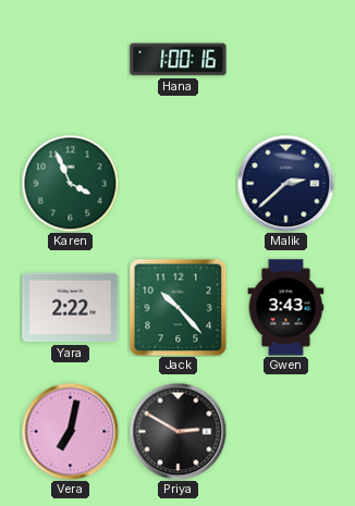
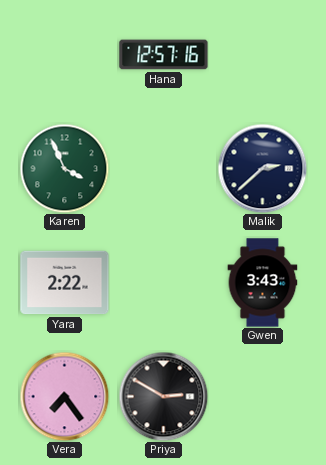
Hana: 1:00 -> 12:57 (164, 55)
Jack: 10:23 -> none (177, 307)
Vera: 7:02 -> 7:24 (64, 396)
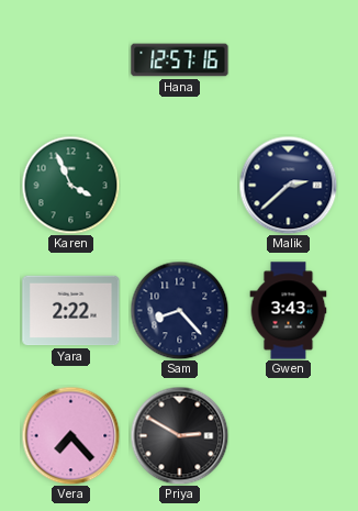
Sam: none -> 8:23 (179, 310)
Vera: 7:24 -> 7:23 (70, 435)
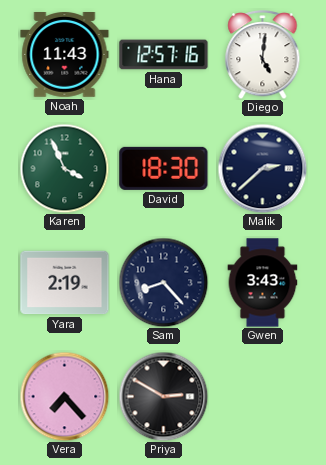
Noah: none -> 11:43 (65, 55)
Diego: none -> 5:01 (263, 55)
David: none -> 18:30 (164, 168)
Yara: 2:22 -> 2:19 (65, 283)
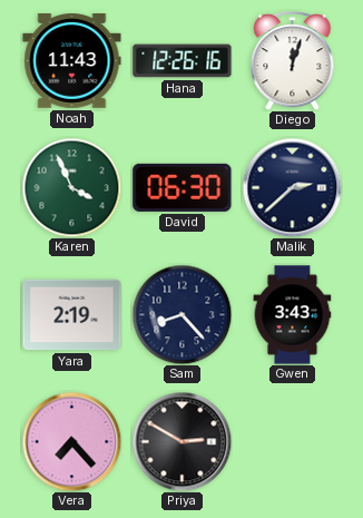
Hana: 12:57 -> 12:26 (183, 61)
Diego: 5:01 -> 12:03 (293, 61)
David: 18:30 -> 06:30 (183, 187)
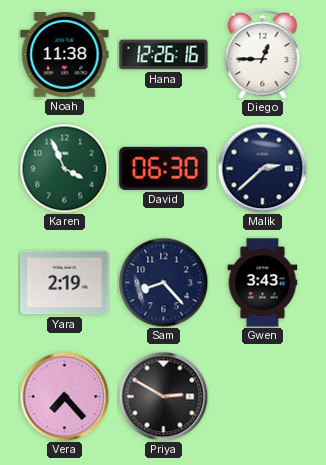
Noah: 11:43 -> 11:38 (65, 55)
Diego: 12:03 -> 12:45 (263, 55)
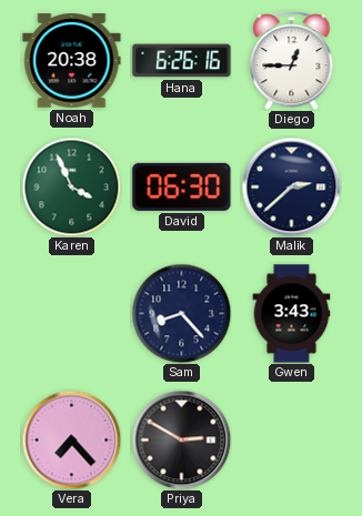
Noah: 11:38 -> 20:38 (72, 61)
Hana: 12:26 -> 6:26 (182, 61)
Yara: 2:19 -> none (65, 283)
